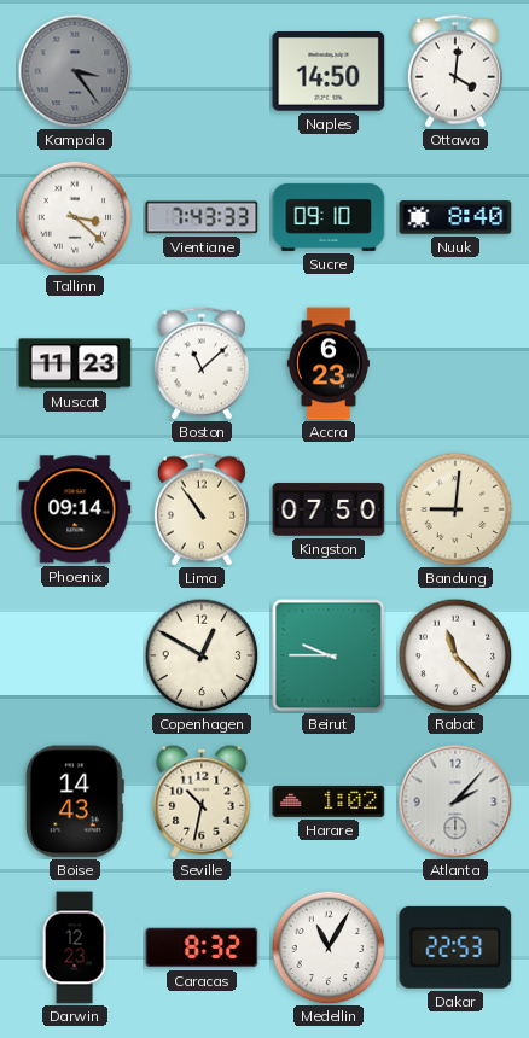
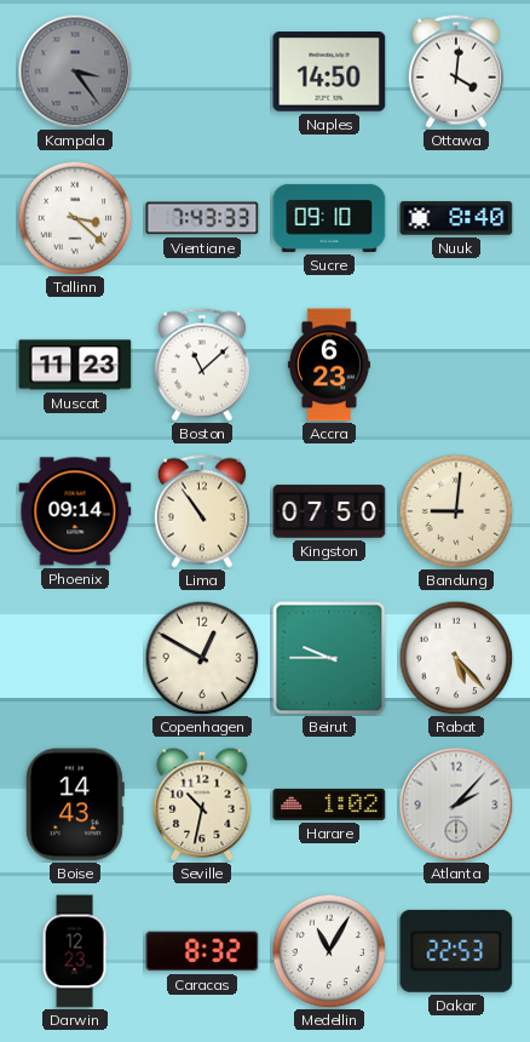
Rabat: 11:23 -> 5:23 (456, 658)
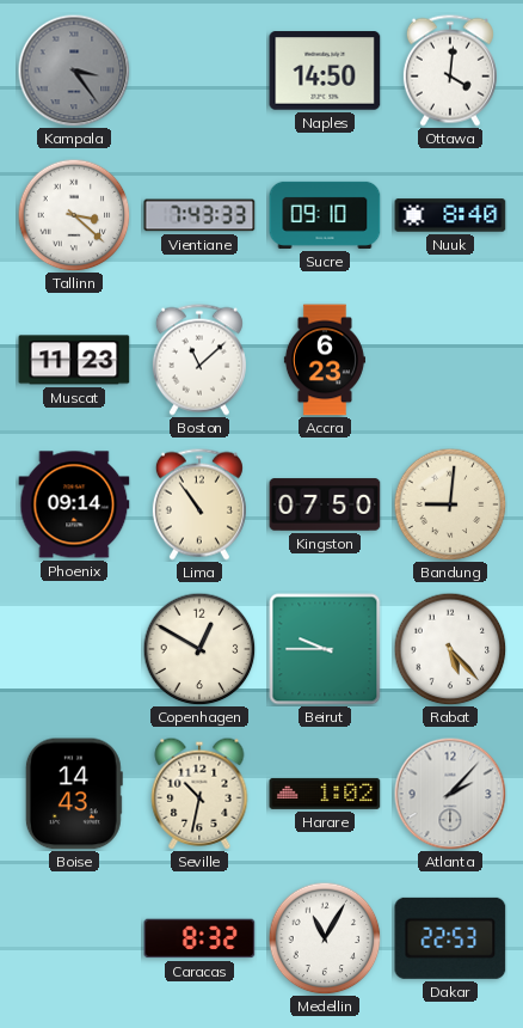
Darwin: 12:23 -> none (75, 951)
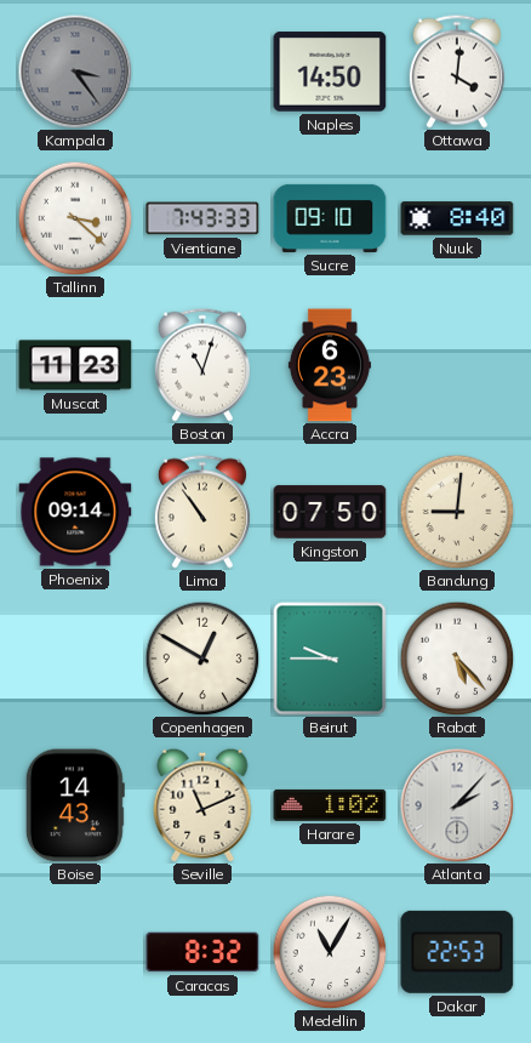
Boston: 11:08 -> 11:03 (202, 365)
Seville: 10:32 -> 11:11 (202, 805)
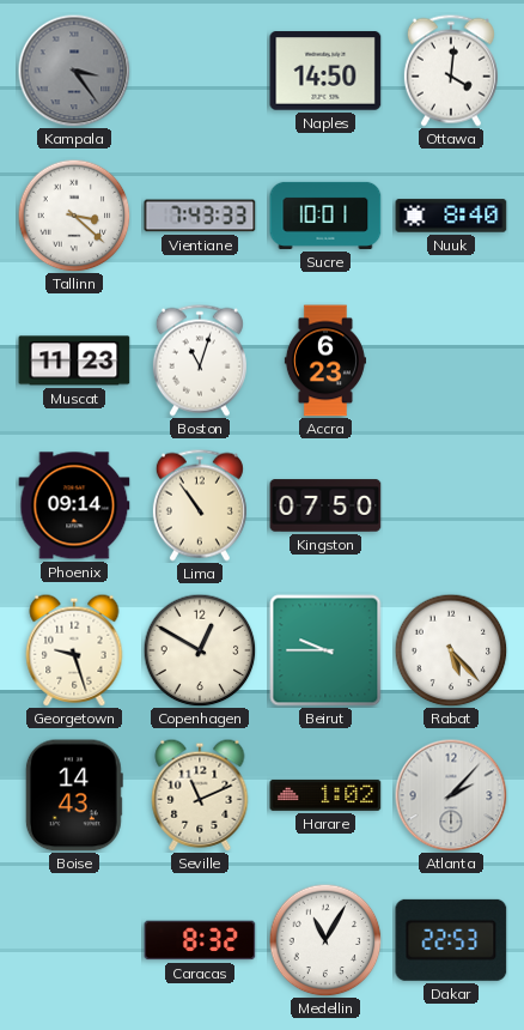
Sucre: 09:10 -> 10:01 (325, 216)
Bandung: 9:01 -> none (457, 512)
Georgetown: none -> 9:27 (74, 650)
